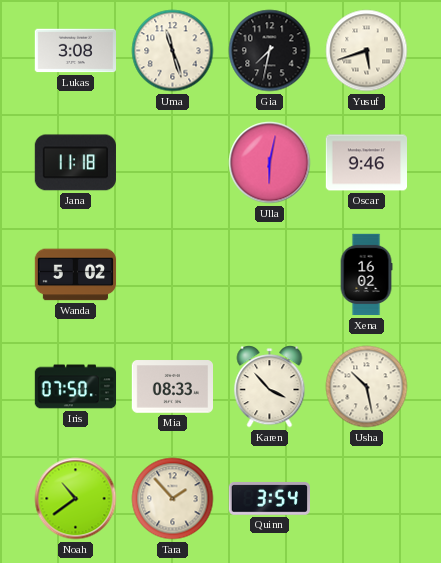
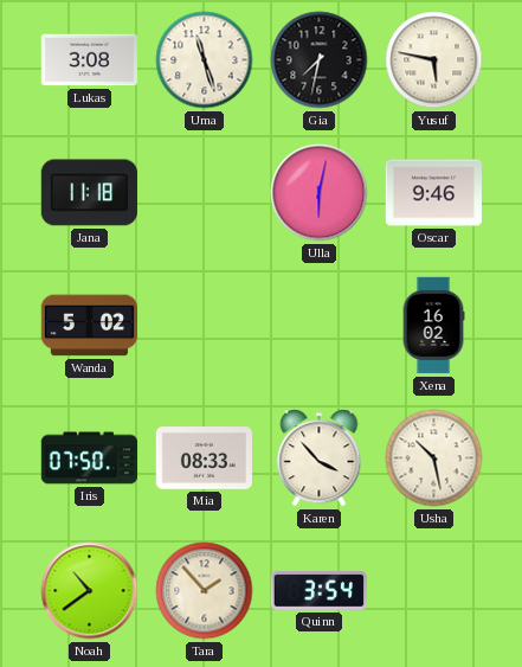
Yusuf: 5:42 -> 5:47 (434, 60)
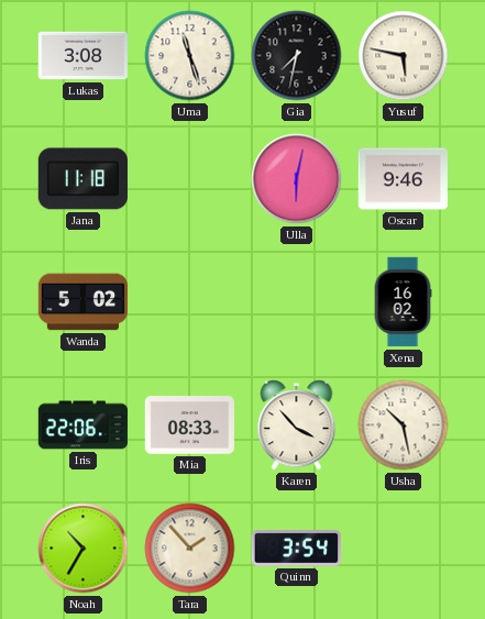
Iris: 07:50 -> 22:06 (84, 425)
Noah: 10:39 -> 10:35 (84, 549)
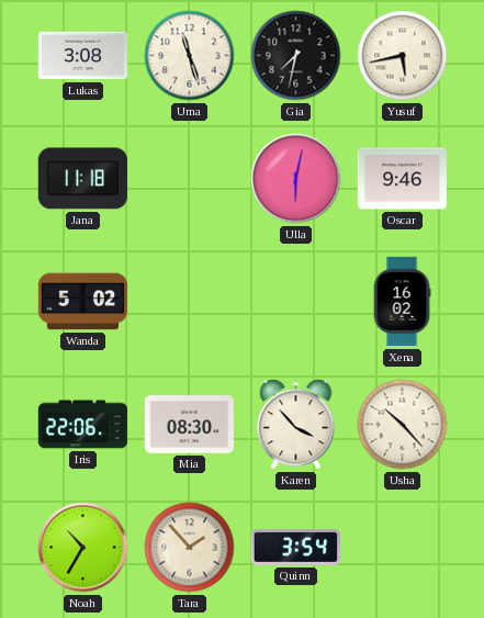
Yusuf: 5:47 -> 5:43 (403, 56)
Mia: 08:33 -> 08:30 (189, 425)
Usha: 10:28 -> 10:23 (403, 425)
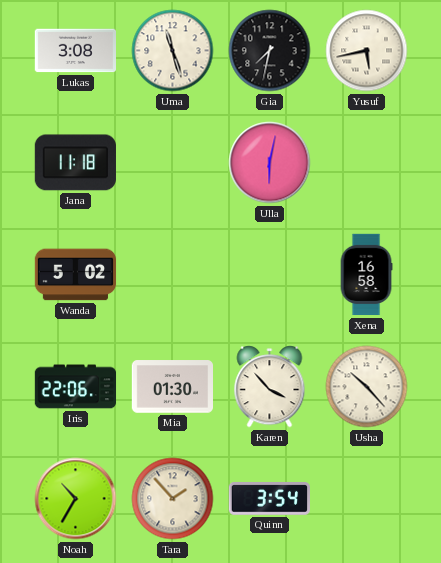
Oscar: 9:46 -> none (403, 179)
Xena: 16:02 -> 16:58 (366, 275)
Mia: 08:30 -> 01:30 (172, 387)
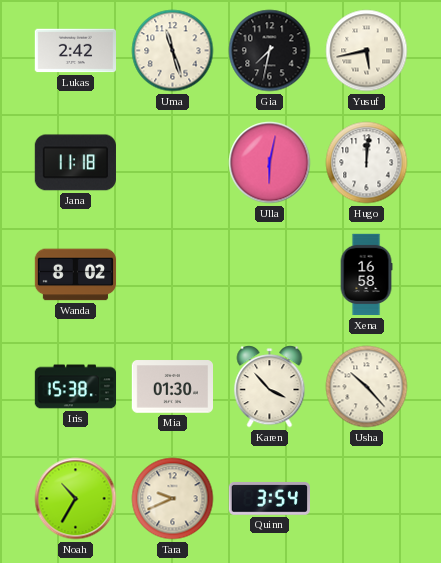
Lukas: 3:08 -> 2:42 (75, 51)
Hugo: none -> 12:01 (367, 163)
Wanda: 5:02 -> 8:02 (76, 275)
Iris: 22:06 -> 15:38 (76, 387)
Tara: 1:53 -> 9:41 (173, 499)
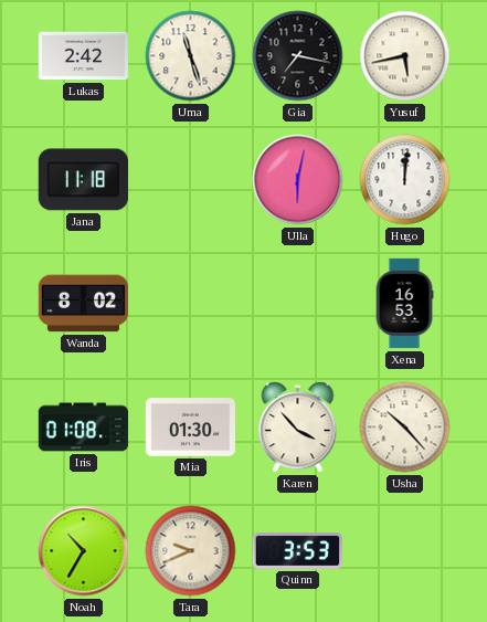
Gia: 7:32 -> 7:17 (298, 56)
Xena: 16:58 -> 16:53 (404, 304)
Iris: 15:38 -> 01:08 (84, 428)
Quinn: 3:54 -> 3:53 (297, 551)
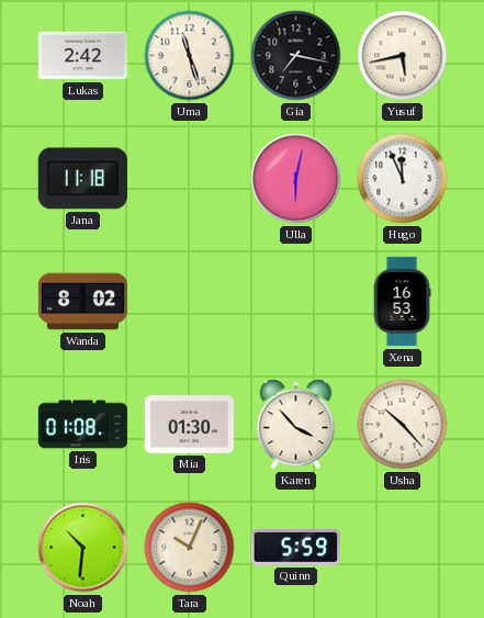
Hugo: 12:01 -> 11:56 (403, 179)
Noah: 10:35 -> 10:31 (83, 548)
Tara: 9:41 -> 10:04 (190, 548)
Quinn: 3:53 -> 5:59 (295, 548)
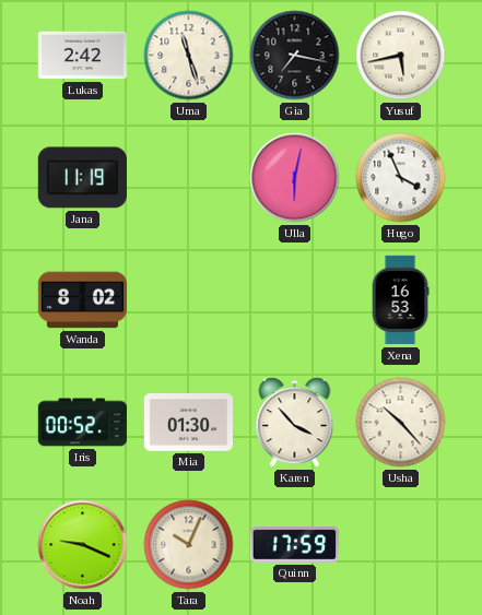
Jana: 11:18 -> 11:19 (82, 178)
Hugo: 11:56 -> 3:56 (401, 178)
Iris: 01:08 -> 00:52 (83, 423)
Noah: 10:31 -> 9:19 (83, 545)
Quinn: 5:59 -> 17:59 (294, 545)
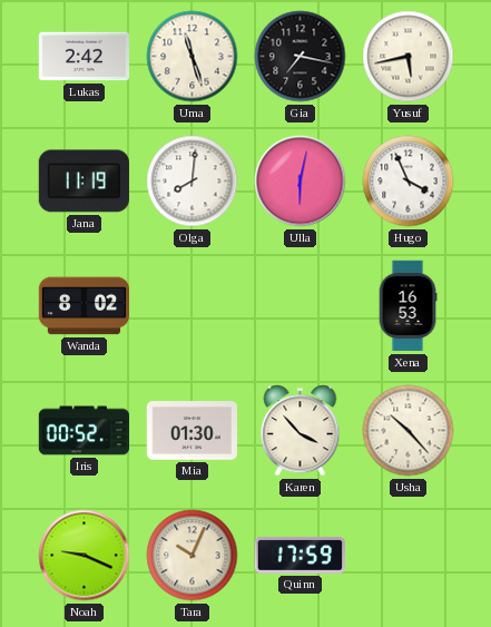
Olga: none -> 8:01 (193, 182)
